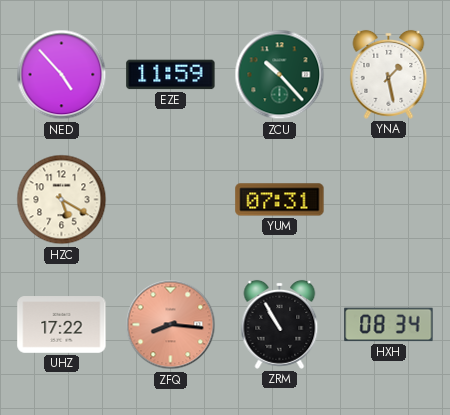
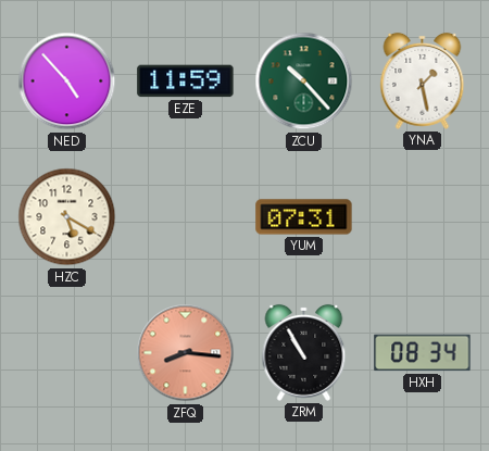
UHZ: 17:22 -> none (62, 325)
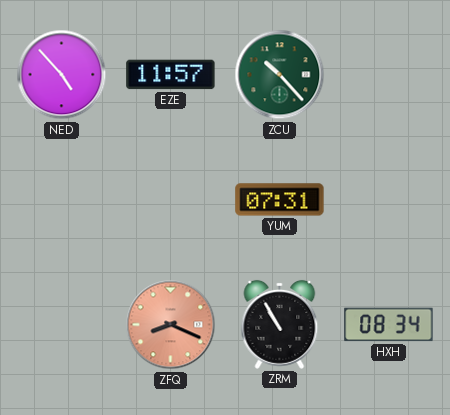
EZE: 11:59 -> 11:57 (171, 75)
YNA: 1:28 -> none (423, 80)
HZC: 5:20 -> none (67, 217)
ZFQ: 8:16 -> 8:19 (171, 325)
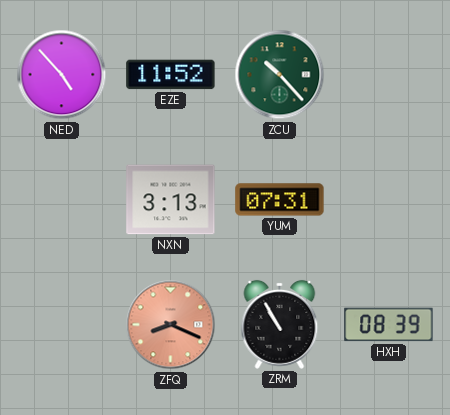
EZE: 11:57 -> 11:52 (171, 75)
NXN: none -> 3:13 (171, 200)
HXH: 08:34 -> 08:39 (389, 325)
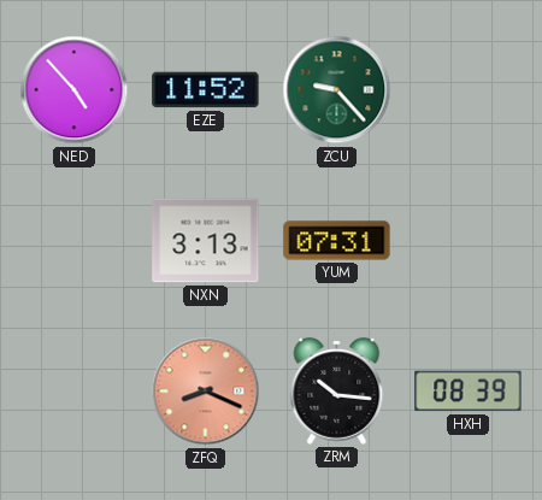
ZCU: 10:23 -> 9:23 (337, 90)
ZRM: 10:55 -> 10:16 (337, 390)
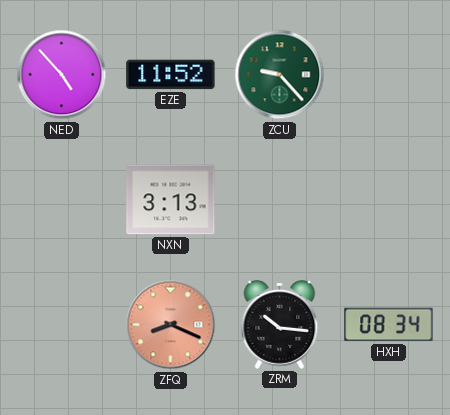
YUM: 07:31 -> none (337, 241)
HXH: 08:39 -> 08:34 (389, 325)
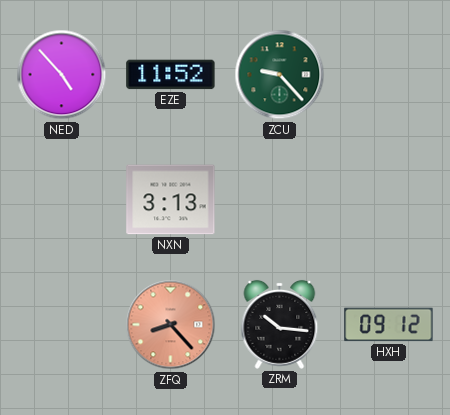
ZFQ: 8:19 -> 8:23 (171, 325)
HXH: 08:34 -> 09:12 (389, 325)
